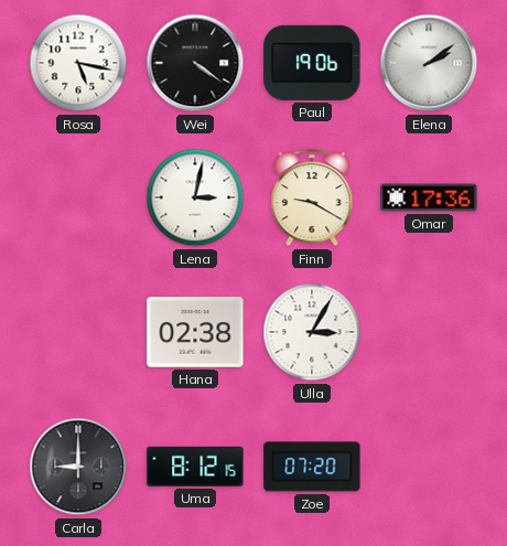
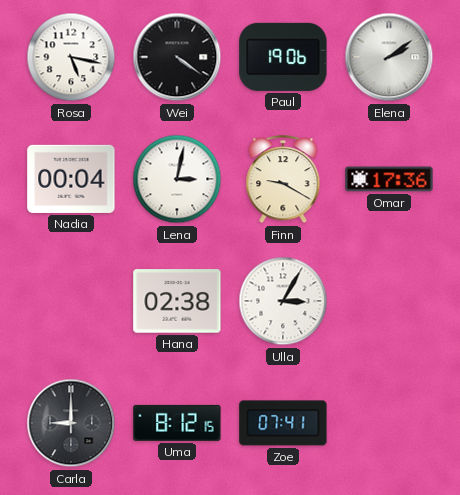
Nadia: none -> 00:04 (71, 179)
Zoe: 07:20 -> 07:41 (283, 423)
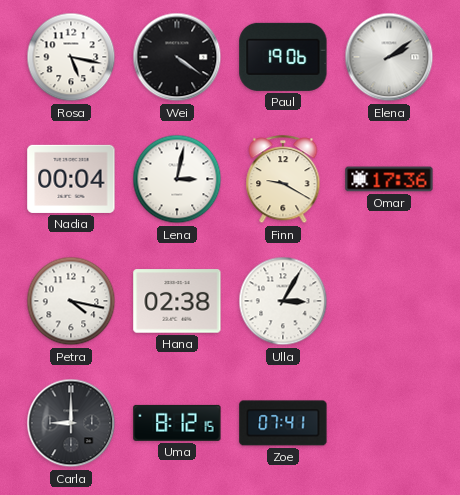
Petra: none -> 4:17 (71, 301)
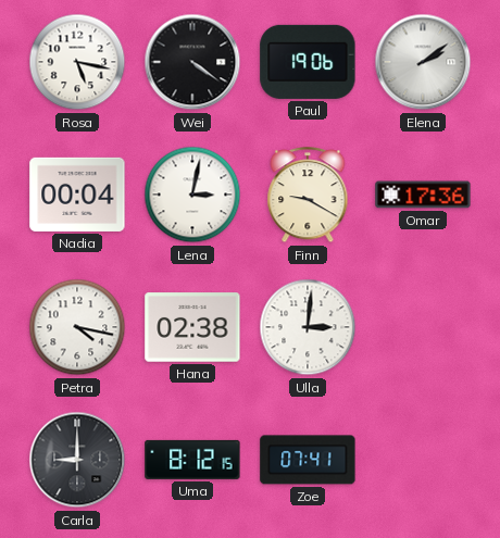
Ulla: 3:05 -> 3:01 (308, 327)
